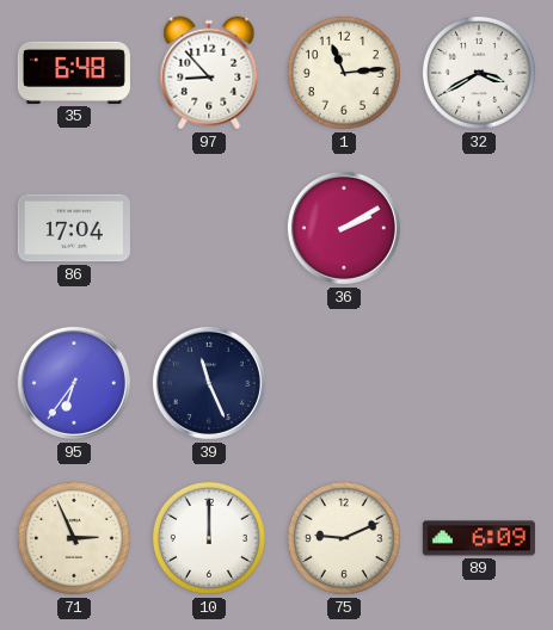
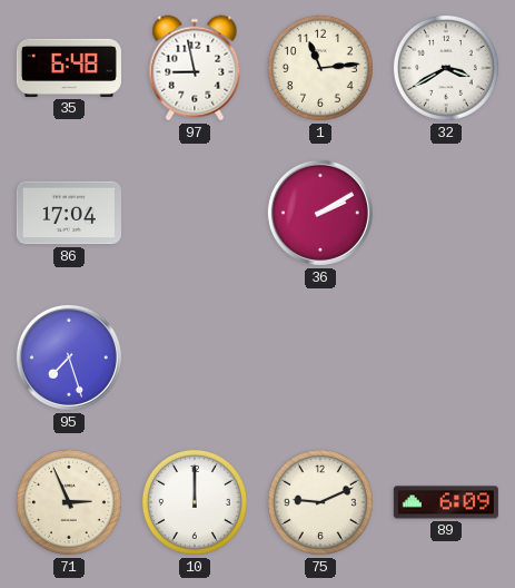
97: 8:53 -> 8:58 (195, 68)
95: 6:36 -> 7:27 (69, 357)
39: 11:26 -> none (209, 383)
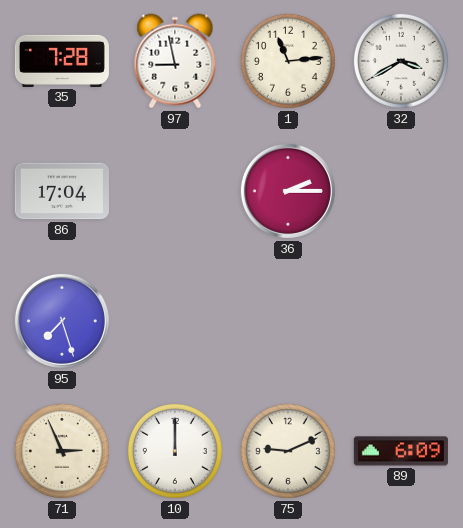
35: 6:48 -> 7:28 (62, 61)
36: 2:10 -> 2:15 (288, 191)
